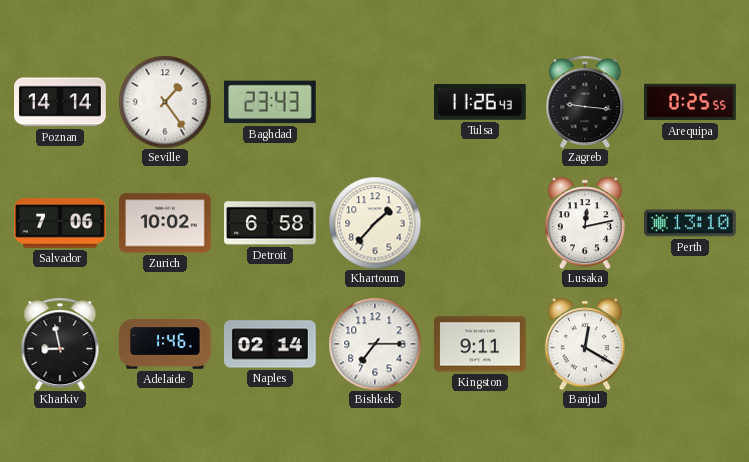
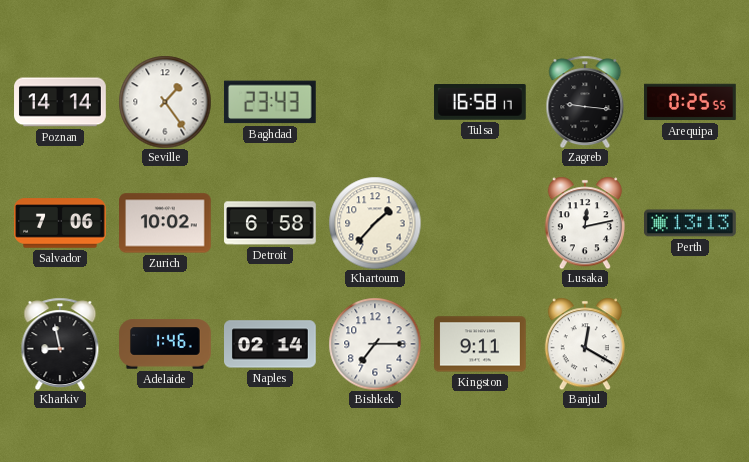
Tulsa: 11:26 -> 16:58 (481, 103)
Perth: 13:10 -> 13:13 (691, 223)
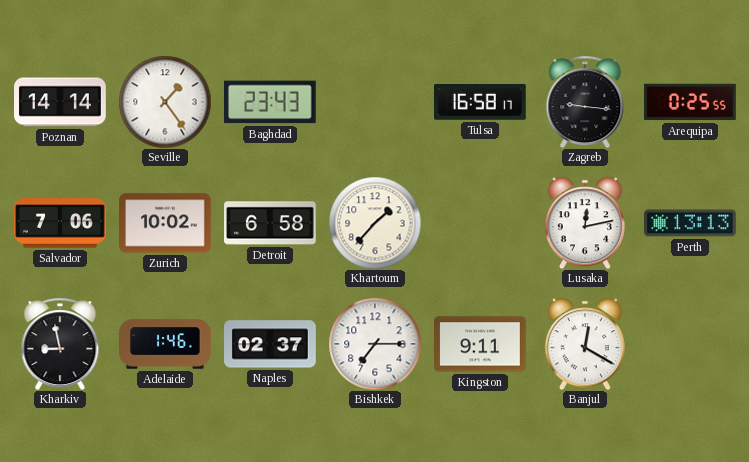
Naples: 02:14 -> 02:37 (271, 344)
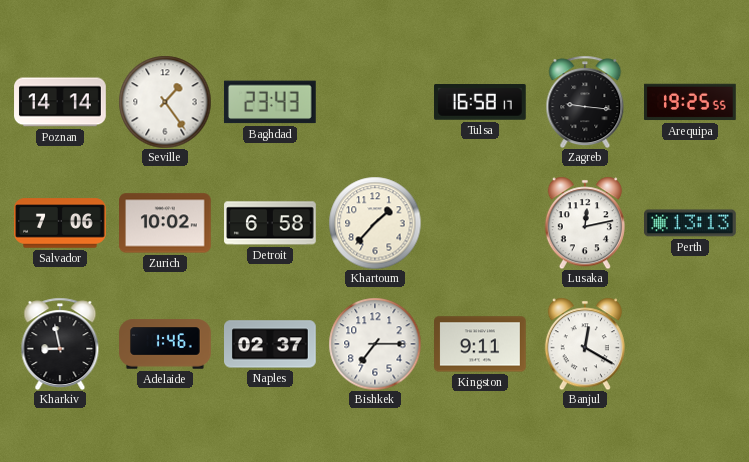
Arequipa: 0:25 -> 19:25 (691, 102)
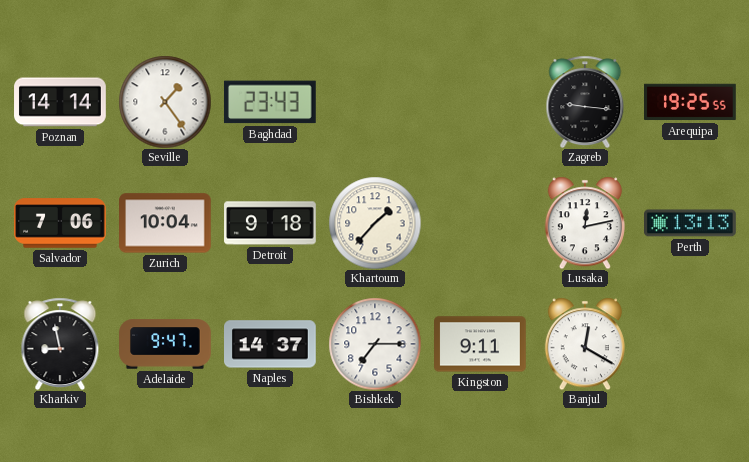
Tulsa: 16:58 -> none (481, 103)
Zurich: 10:02 -> 10:04 (166, 223)
Detroit: 6:58 -> 9:18 (270, 223)
Adelaide: 1:46 -> 9:47 (165, 344)
Naples: 02:37 -> 14:37 (271, 344)
